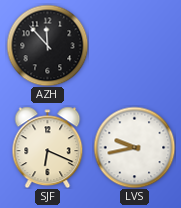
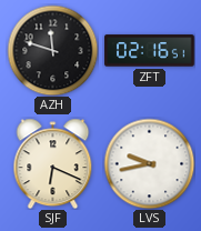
AZH: 11:53 -> 11:48 (52, 50)
ZFT: none -> 02:16 (150, 51)
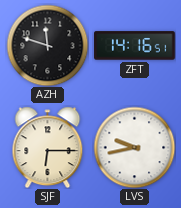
ZFT: 02:16 -> 14:16 (135, 46)
SJF: 6:19 -> 6:15 (48, 147)
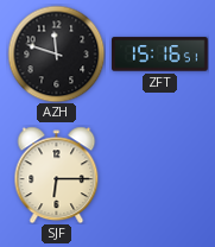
ZFT: 14:16 -> 15:16 (160, 55)
LVS: 9:43 -> none (134, 147)
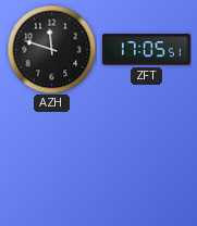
ZFT: 15:16 -> 17:05 (147, 50)
SJF: 6:15 -> none (57, 175)
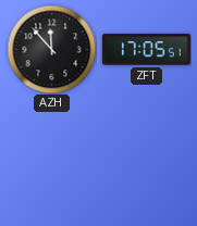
AZH: 11:48 -> 11:53 (51, 49)
